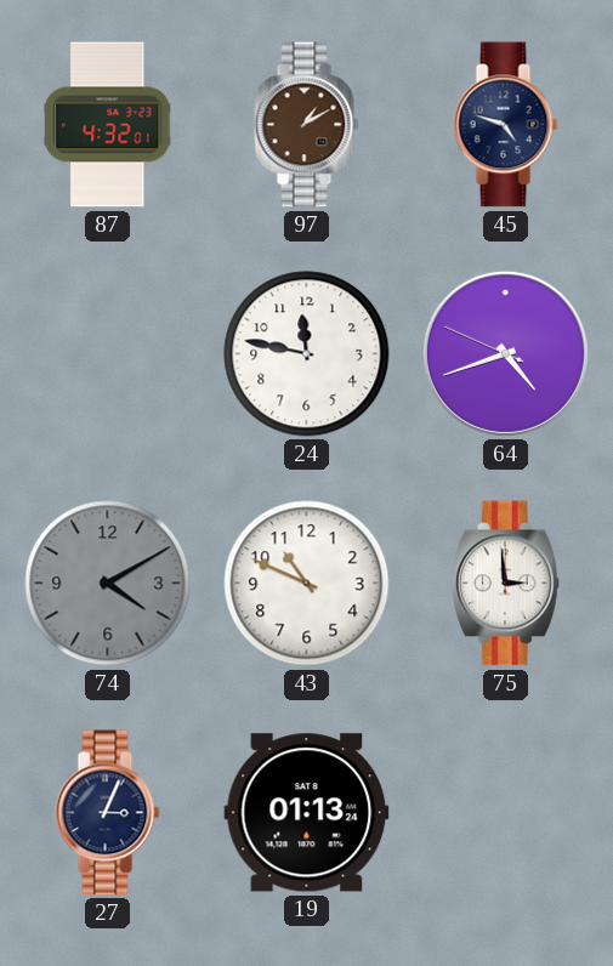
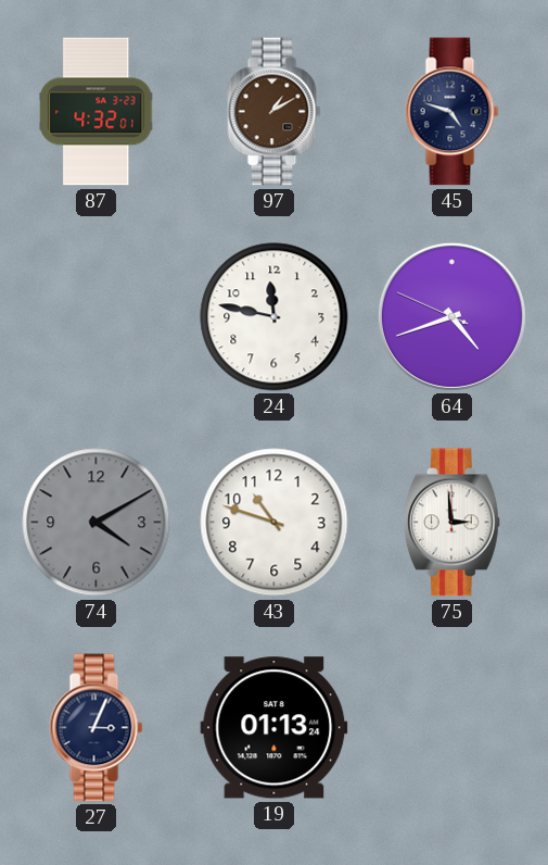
43: 10:49 -> 10:48 (275, 523)
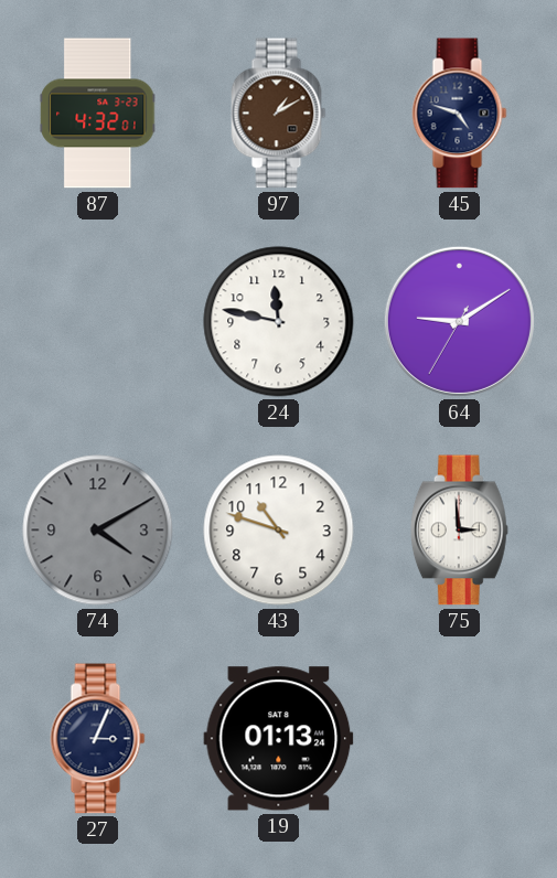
64: 4:41 -> 9:09 (459, 321)
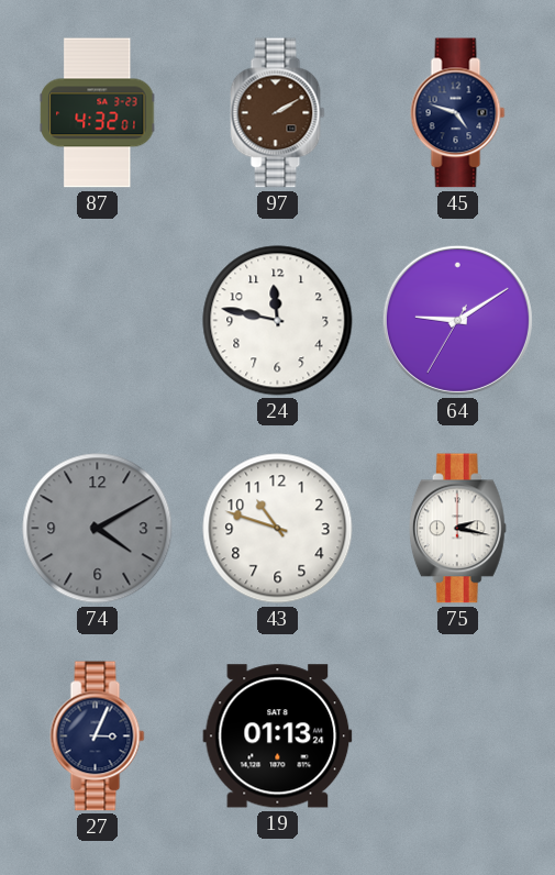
97: 1:10 -> 2:10 (278, 113)
75: 2:59 -> 2:17 (457, 529)
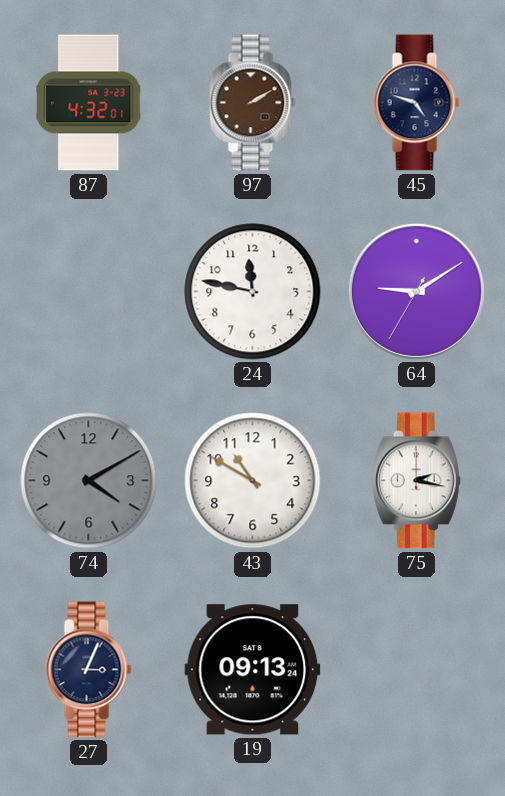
43: 10:48 -> 10:50 (253, 481)
19: 01:13 -> 09:13 (253, 670)
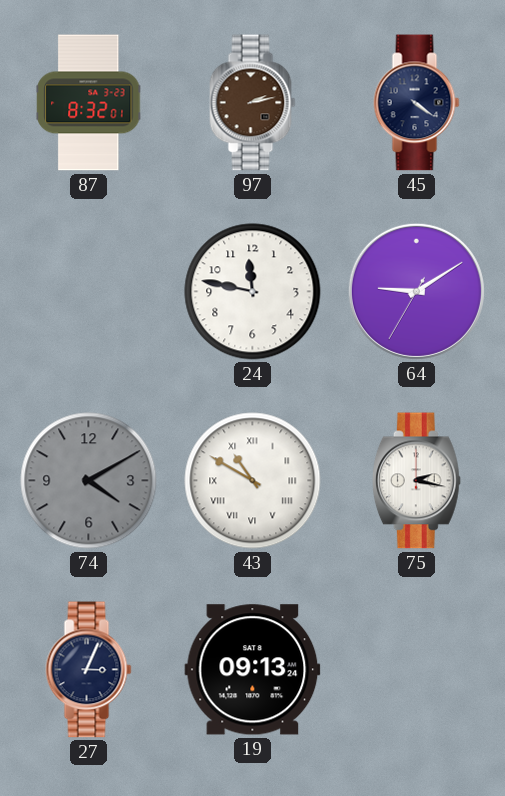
87: 4:32 -> 8:32 (89, 103)
97: 2:10 -> 2:13 (253, 103)
45: 4:48 -> 4:21 (417, 103)
43 numerals: Arabic -> Roman (253, 481)
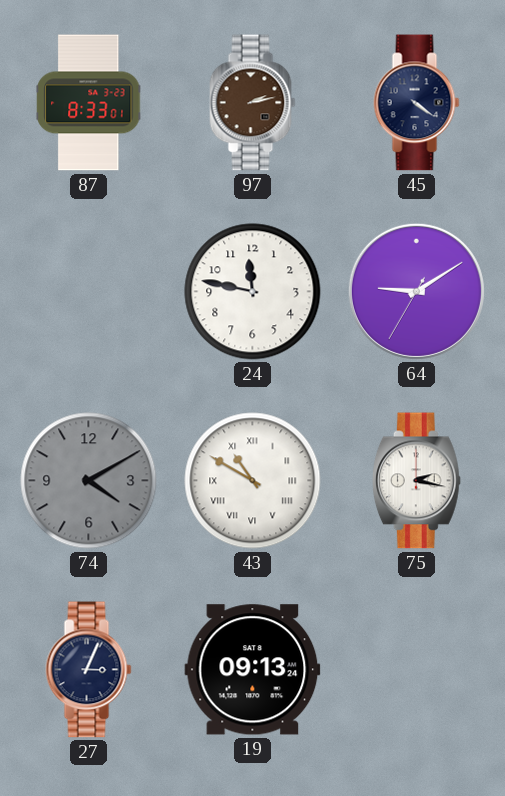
87: 8:32 -> 8:33 (89, 103)
